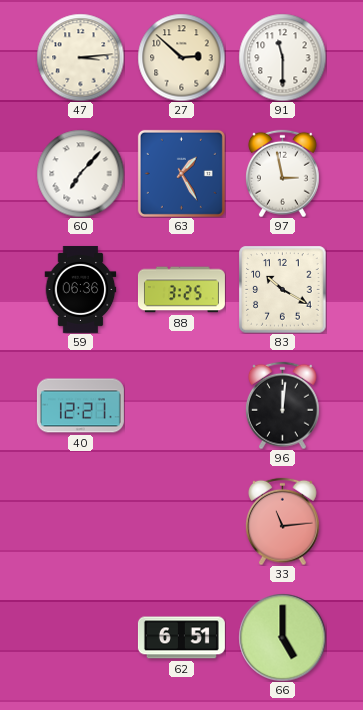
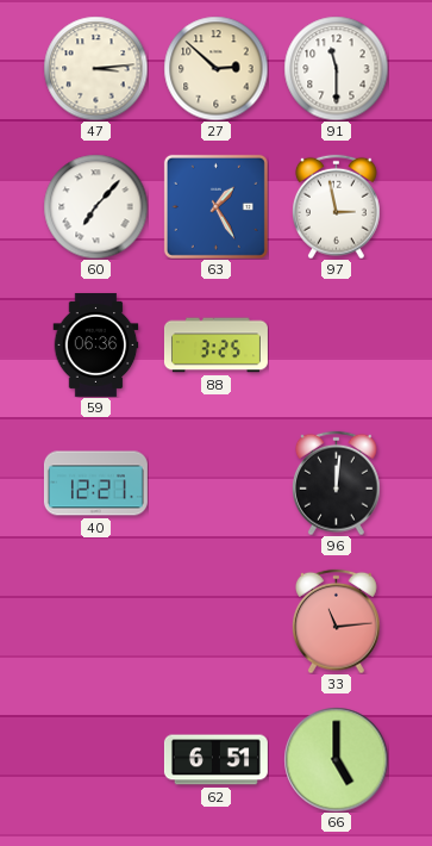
83: 10:20 -> none (282, 289)
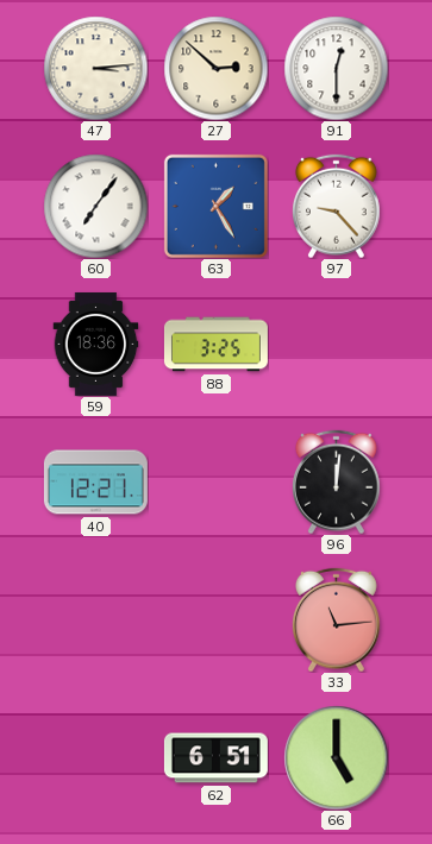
91: 11:30 -> 12:30 (336, 68)
60: 7:07 -> 7:06 (95, 206)
97: 2:58 -> 9:23 (337, 206)
59: 06:36 -> 18:36 (96, 344)
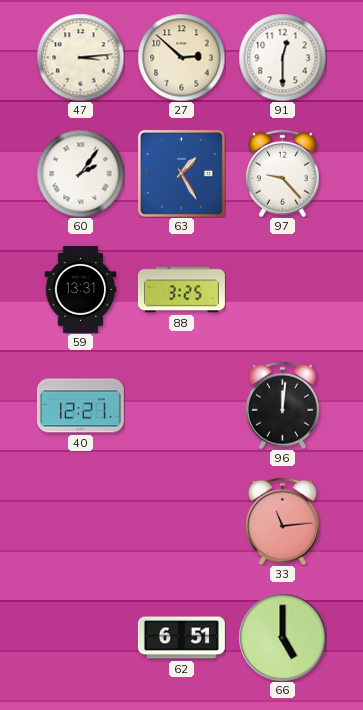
60: 7:06 -> 2:06 (80, 173)
59: 18:36 -> 13:31 (81, 289)
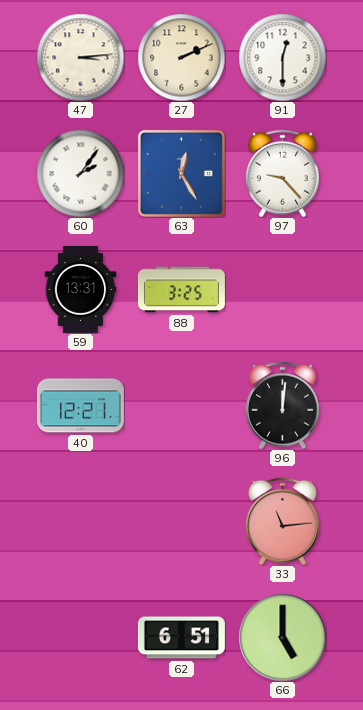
27: 2:52 -> 2:11 (181, 57)
63: 1:25 -> 12:25 (181, 173)
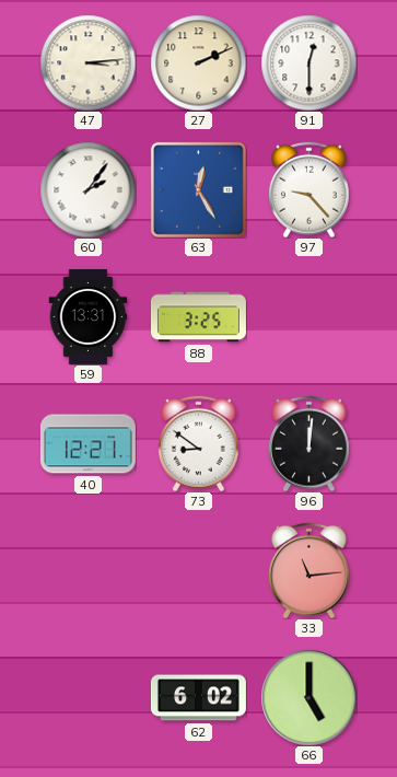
73: none -> 8:51 (199, 443)
62: 6:51 -> 6:02 (198, 698)
